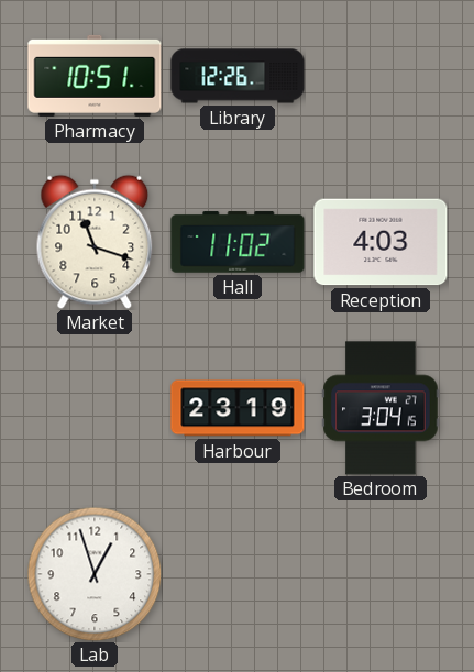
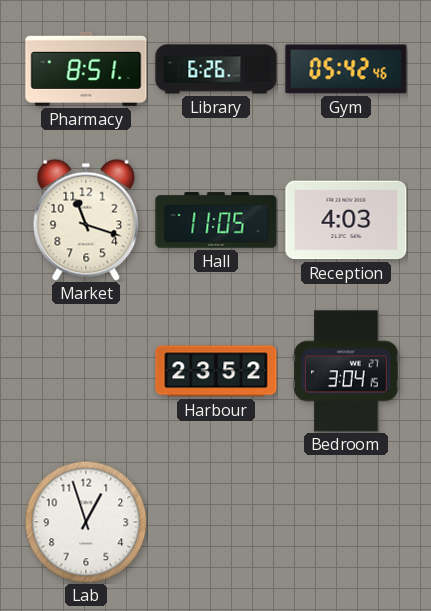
Pharmacy: 10:51 -> 8:51 (86, 69)
Library: 12:26 -> 6:26 (216, 69)
Gym: none -> 05:42 (346, 69)
Hall: 11:02 -> 11:05 (216, 220)
Harbour: 23:19 -> 23:52 (216, 371)
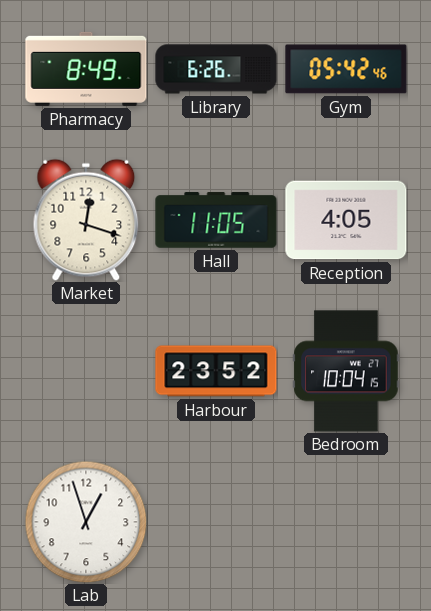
Pharmacy: 8:51 -> 8:49 (86, 69)
Market: 11:18 -> 12:18 (86, 220)
Reception: 4:03 -> 4:05 (346, 220)
Bedroom: 3:04 -> 10:04 (346, 371)
